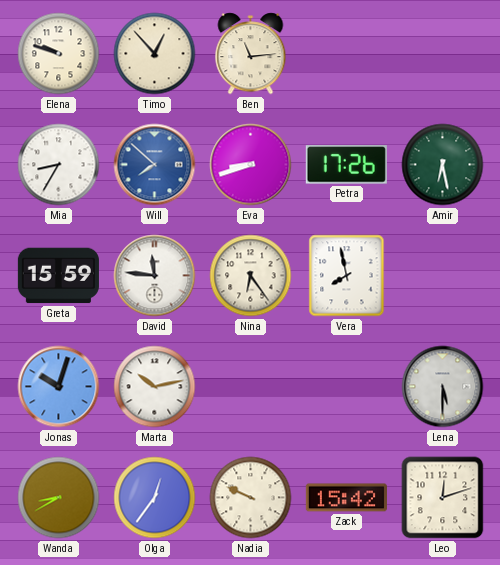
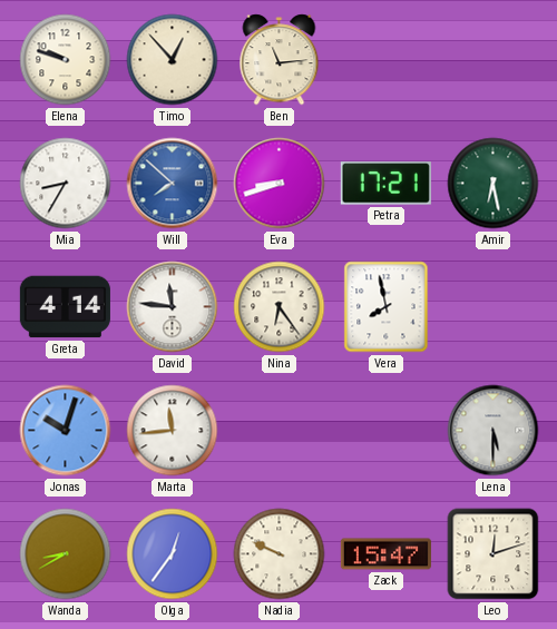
Petra: 17:26 -> 17:21 (385, 184)
Greta: 15:59 -> 4:14 (65, 307)
Marta: 10:13 -> 11:44 (173, 431)
Zack: 15:42 -> 15:47 (385, 554)
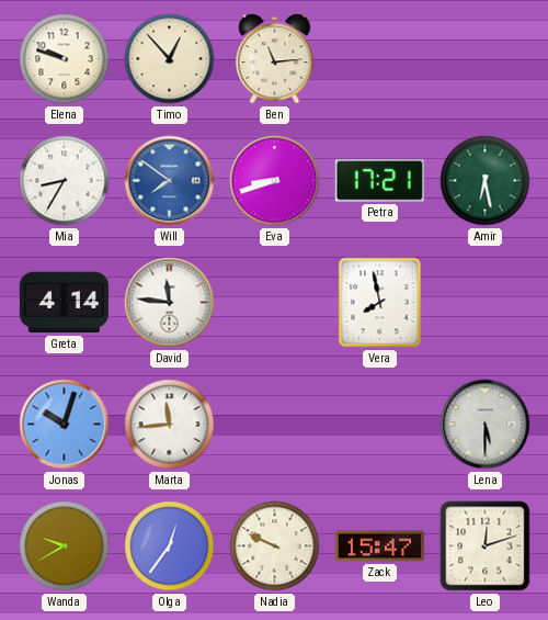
Will: 7:52 -> 7:51 (170, 181)
Nina: 6:24 -> none (280, 307)
Wanda: 8:40 -> 9:40 (65, 546)
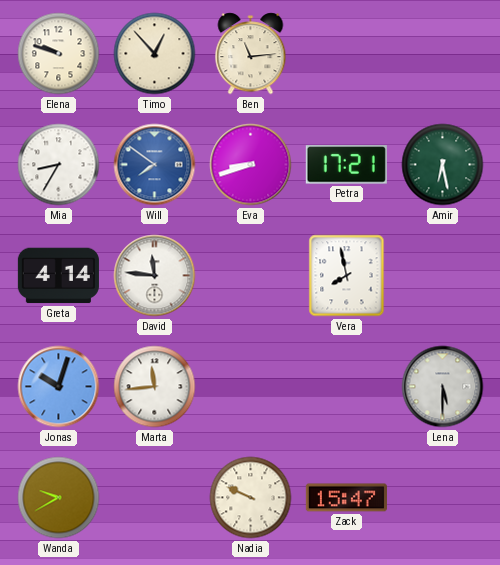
Olga: 12:36 -> none (170, 546)
Leo: 12:12 -> none (486, 546)
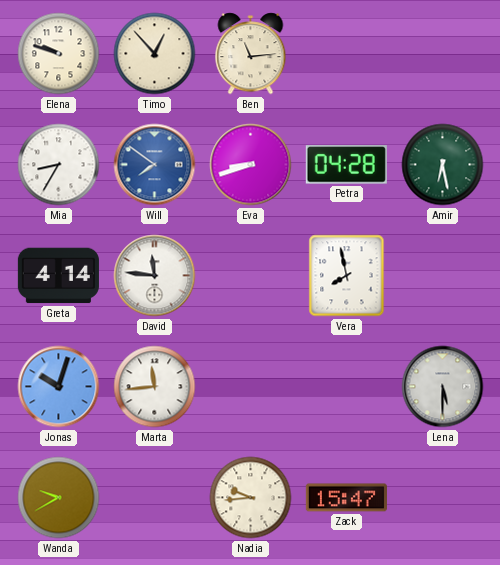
Petra: 17:21 -> 04:28 (346, 165)
Nadia: 9:49 -> 9:44 (251, 498)
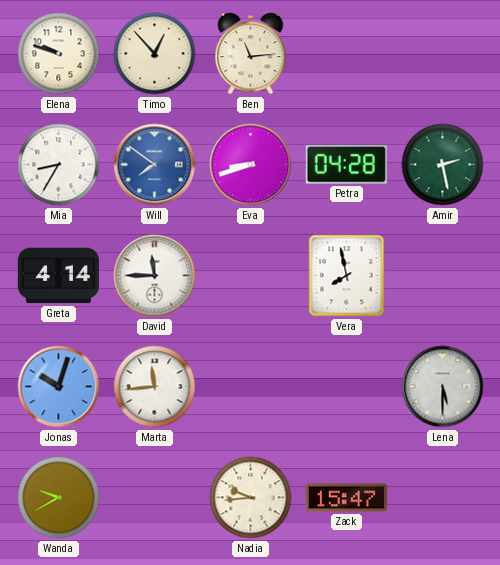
Amir: 6:28 -> 2:28 (443, 165)
David: 11:46 -> 11:45 (155, 276)
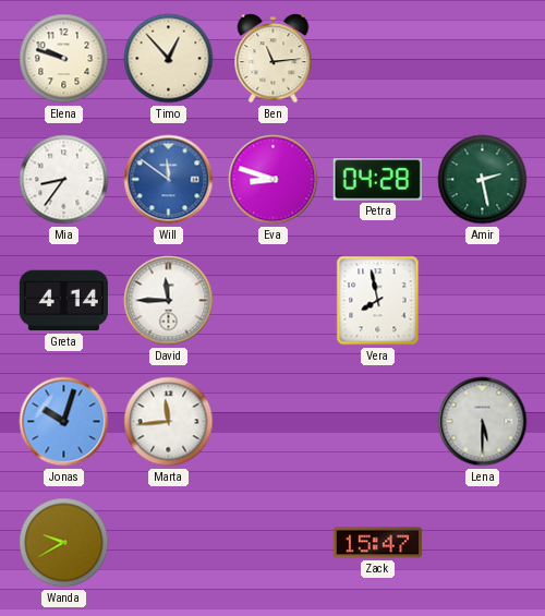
Mia: 8:35 -> 8:36 (64, 180)
Will: 7:51 -> 11:51 (169, 180)
Eva: 8:42 -> 8:48 (274, 180)
Nadia: 9:44 -> none (251, 498)
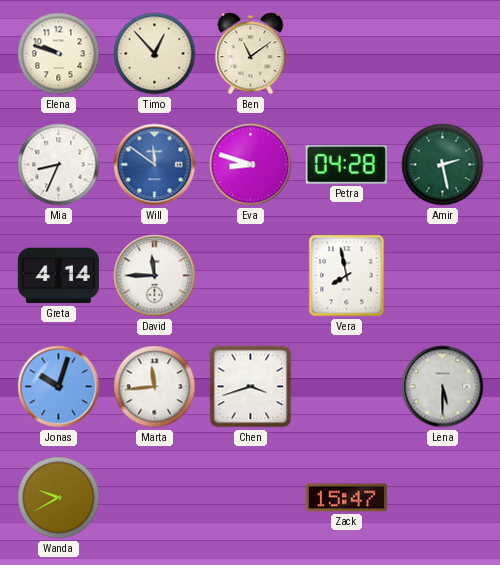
Ben: 11:14 -> 11:09 (251, 54)
Mia: 8:36 -> 8:34 (59, 165)
Chen: none -> 3:42 (251, 387)
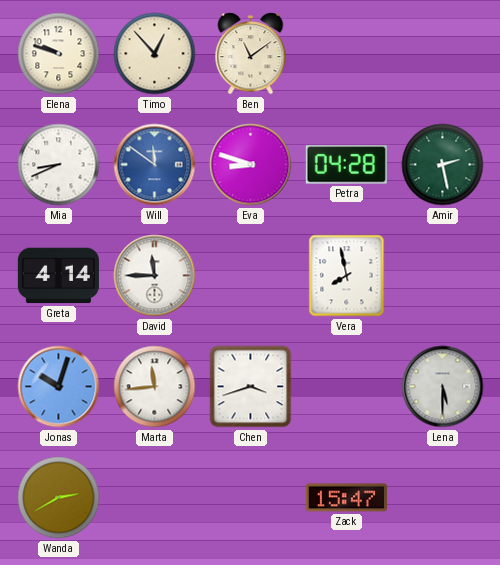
Mia: 8:34 -> 8:41 (59, 165)
Wanda: 9:40 -> 2:40 (59, 498)
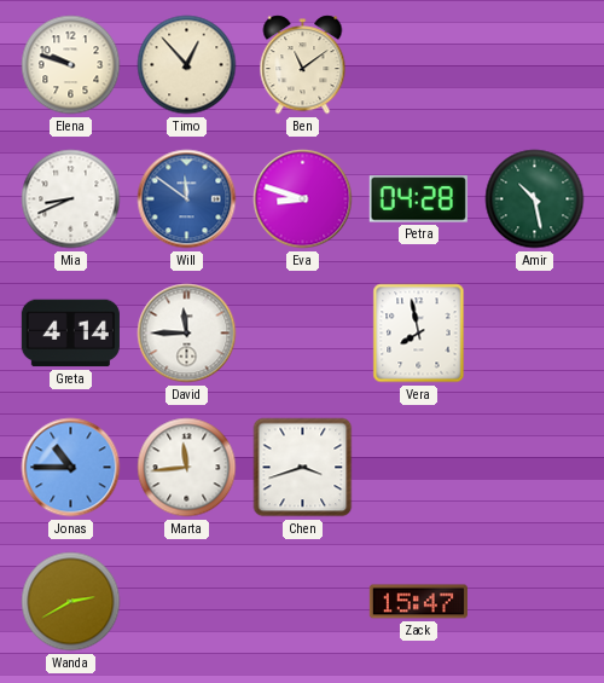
Amir: 2:28 -> 10:28 (535, 199)
Jonas: 10:03 -> 10:45 (71, 468)
Lena: 5:30 -> none (443, 387)
